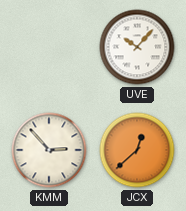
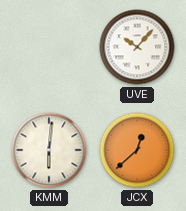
KMM: 2:53 -> 6:01 (49, 150)
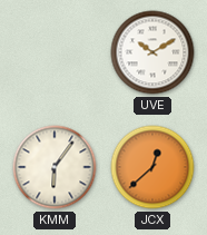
UVE: 10:07 -> 10:10 (152, 52)
KMM: 6:01 -> 6:06 (55, 167)
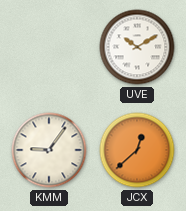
KMM: 6:06 -> 9:06 (49, 150)
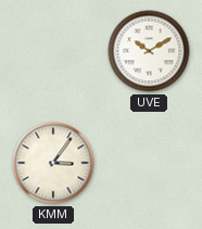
KMM: 9:06 -> 3:06 (53, 163)
JCX: 12:38 -> none (137, 150)
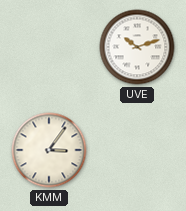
UVE: 10:10 -> 10:12 (137, 47)
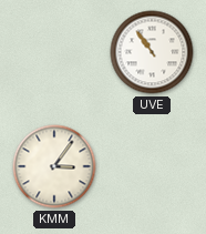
UVE: 10:12 -> 10:54 (152, 52)
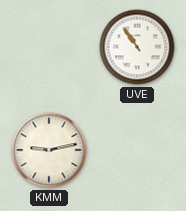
KMM: 3:06 -> 9:13 (49, 150)
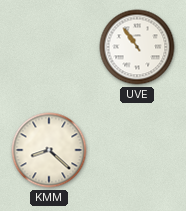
KMM: 9:13 -> 8:22 (49, 150)
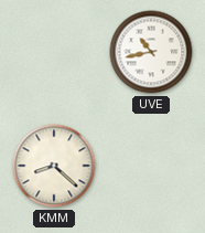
UVE: 10:54 -> 10:43 (151, 52)
